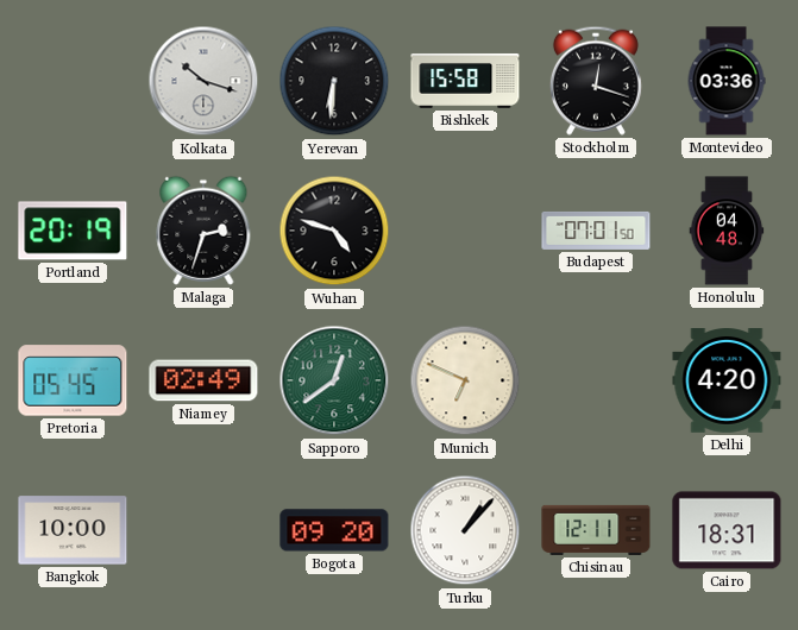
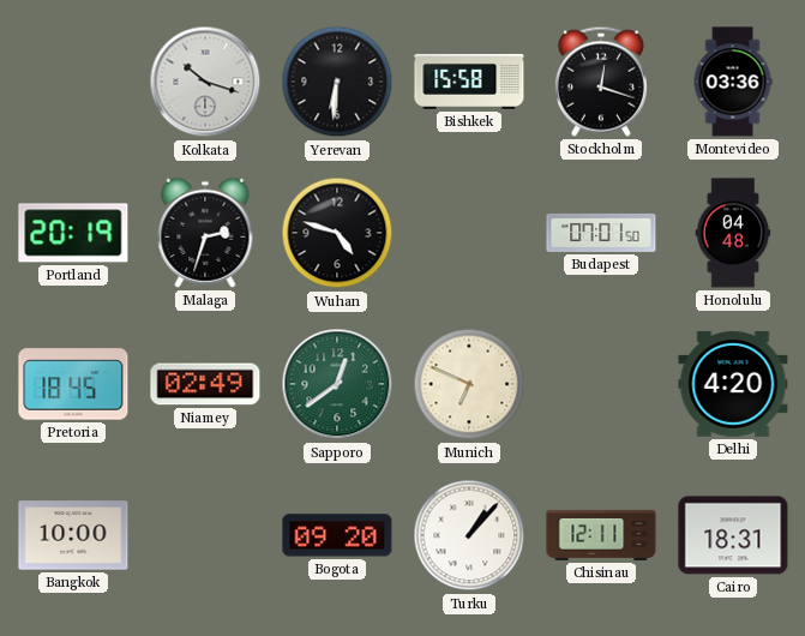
Pretoria: 05:45 -> 18:45 (73, 384)
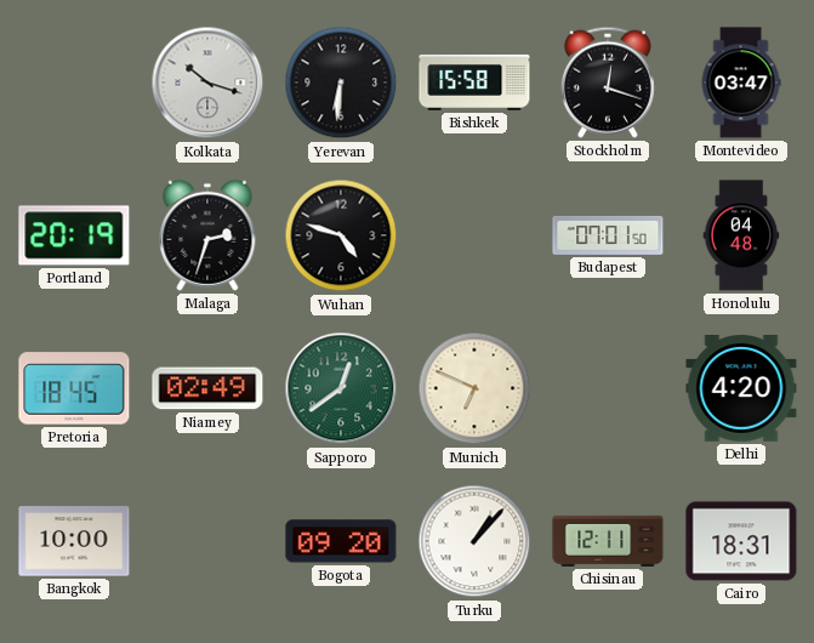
Montevideo: 03:36 -> 03:47 (741, 82)
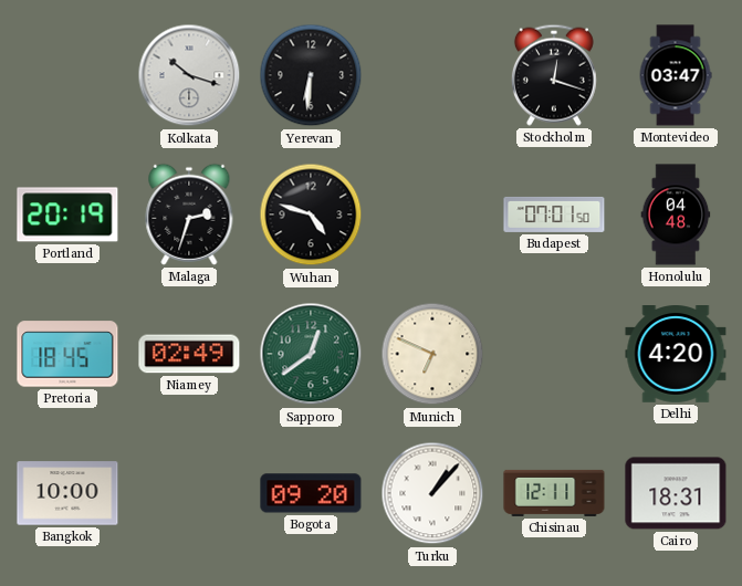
Bishkek: 15:58 -> none (474, 82)
